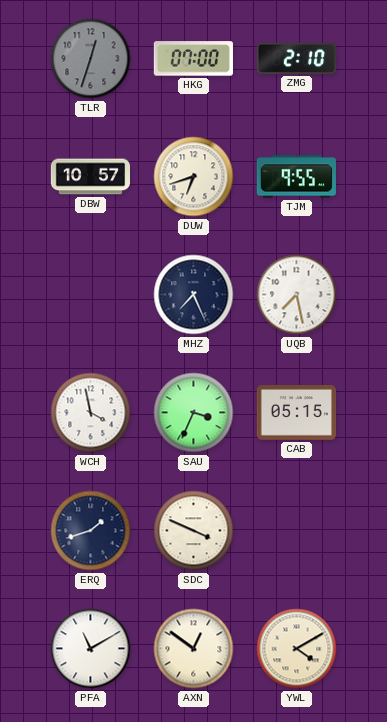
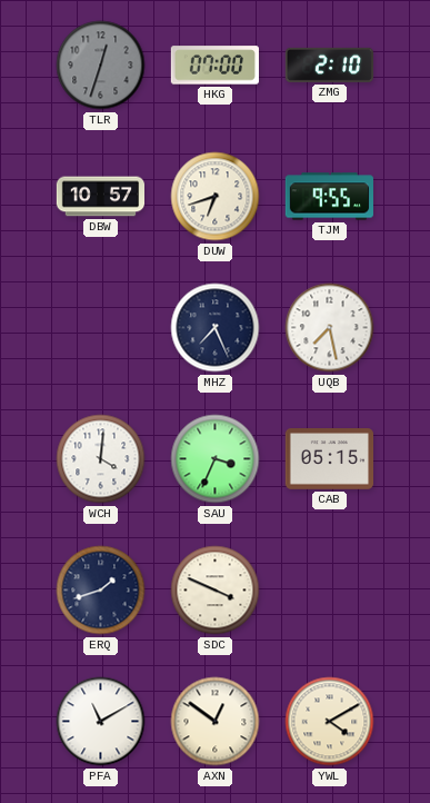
WCH: 3:58 -> 4:01 (101, 459)
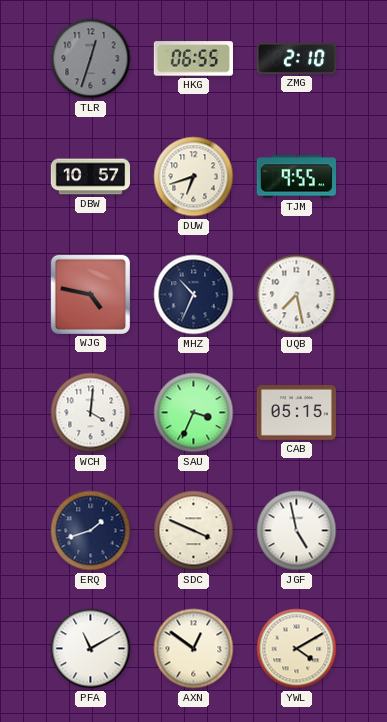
HKG: 07:00 -> 06:55 (193, 59)
WJG: none -> 4:47 (90, 294)
MHZ: 7:26 -> 10:34 (194, 295)
JGF: none -> 4:58 (297, 531)
